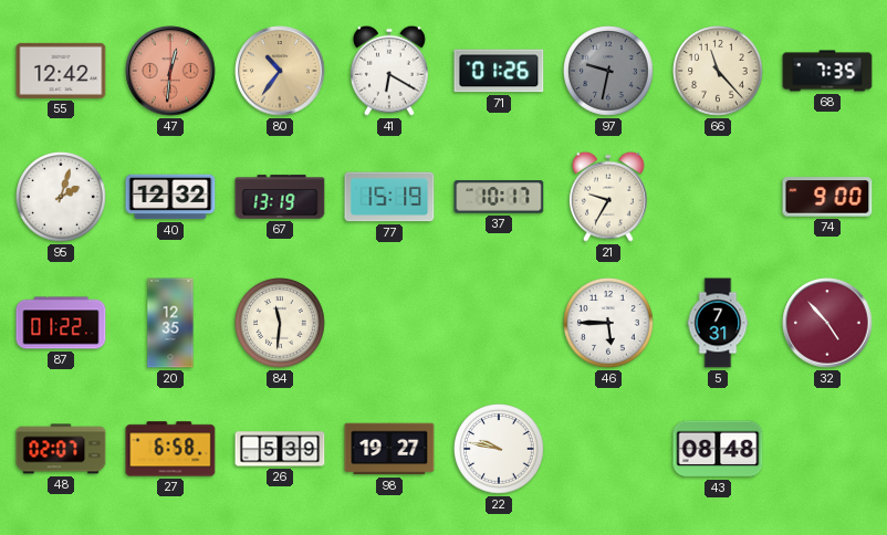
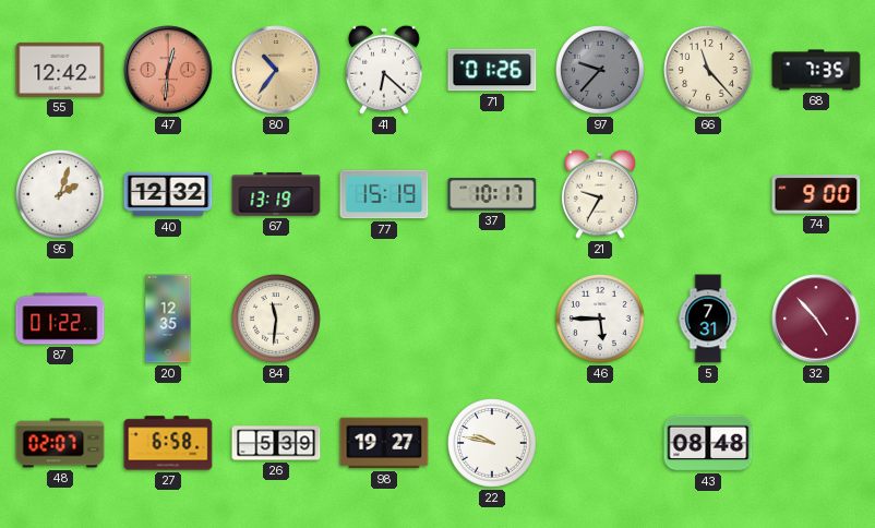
41: 6:20 -> 6:22 (384, 70)
97: 9:32 -> 9:37 (600, 70)
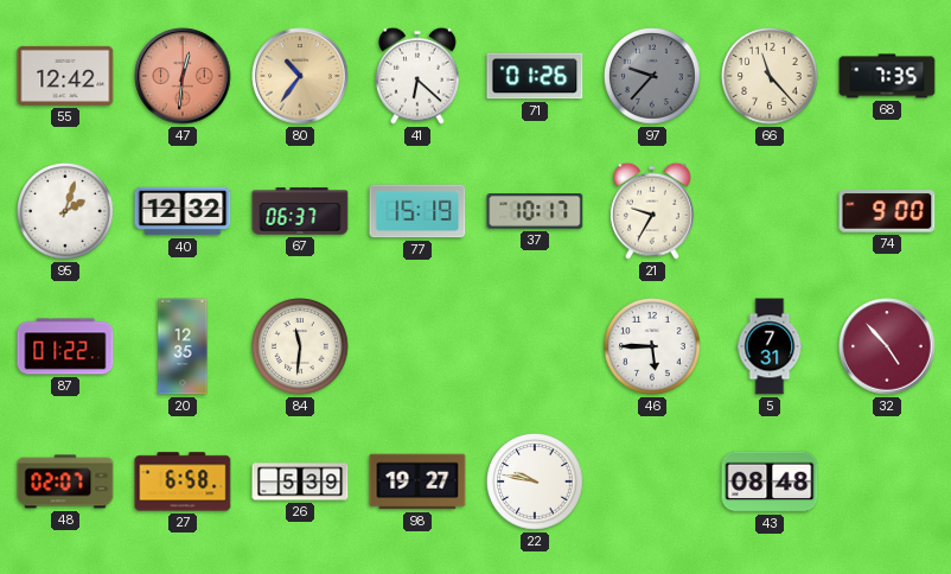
67: 13:19 -> 06:37 (300, 211)
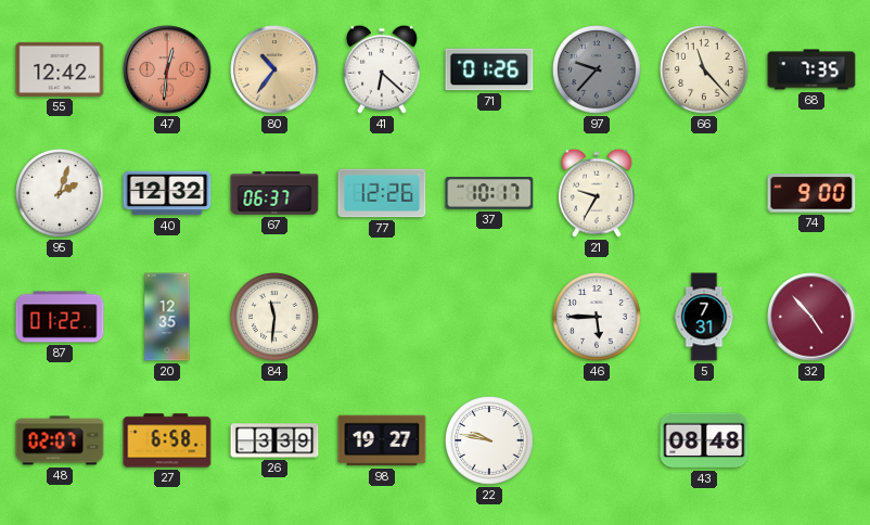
77: 15:19 -> 12:26 (382, 193)
26: 5:39 -> 3:39 (274, 440)
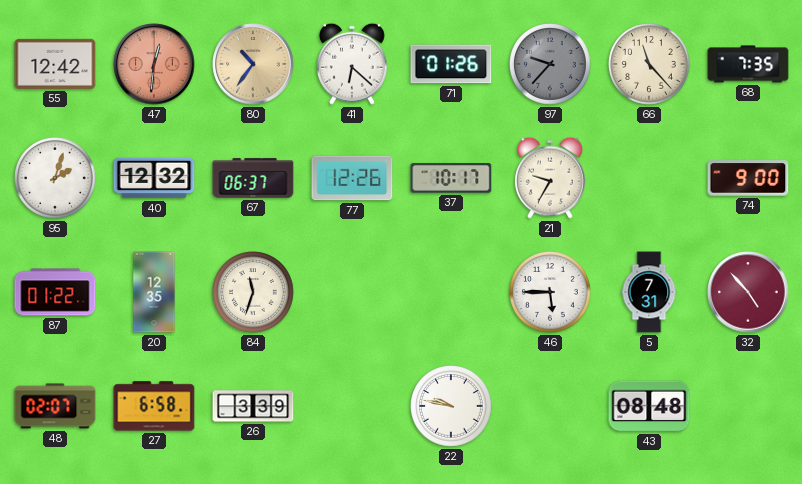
84: 11:31 -> 11:33 (253, 292)
98: 19:27 -> none (382, 440)
